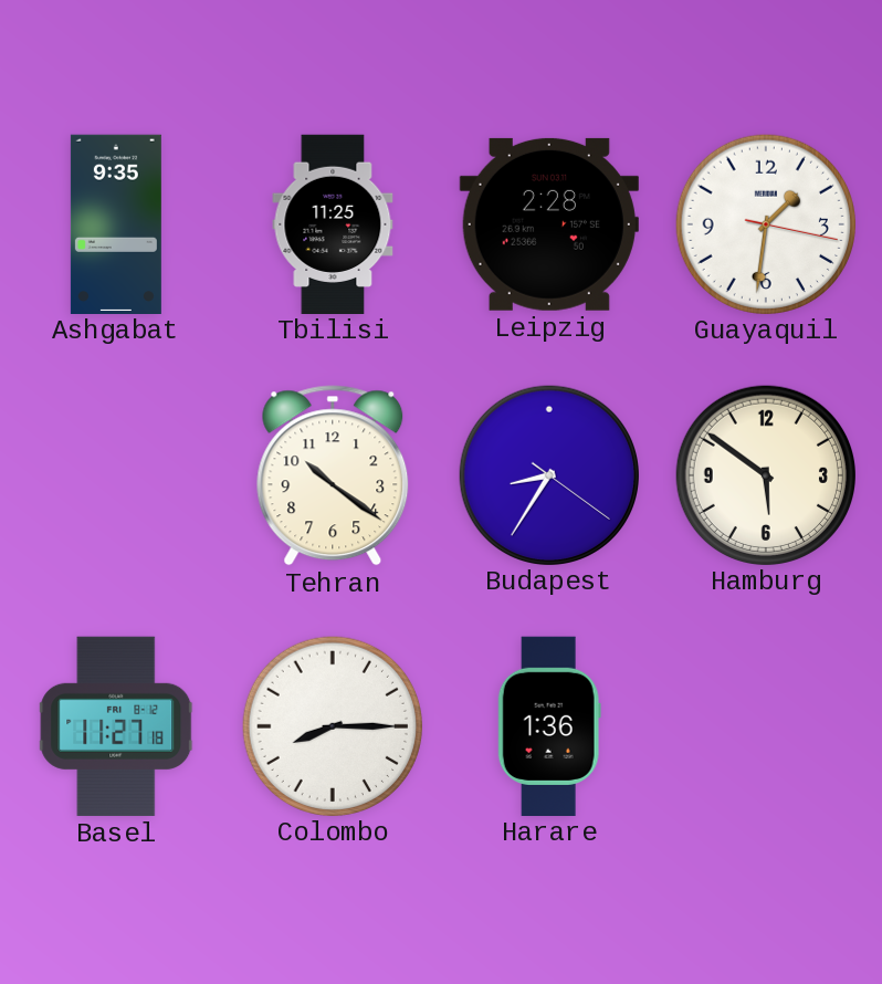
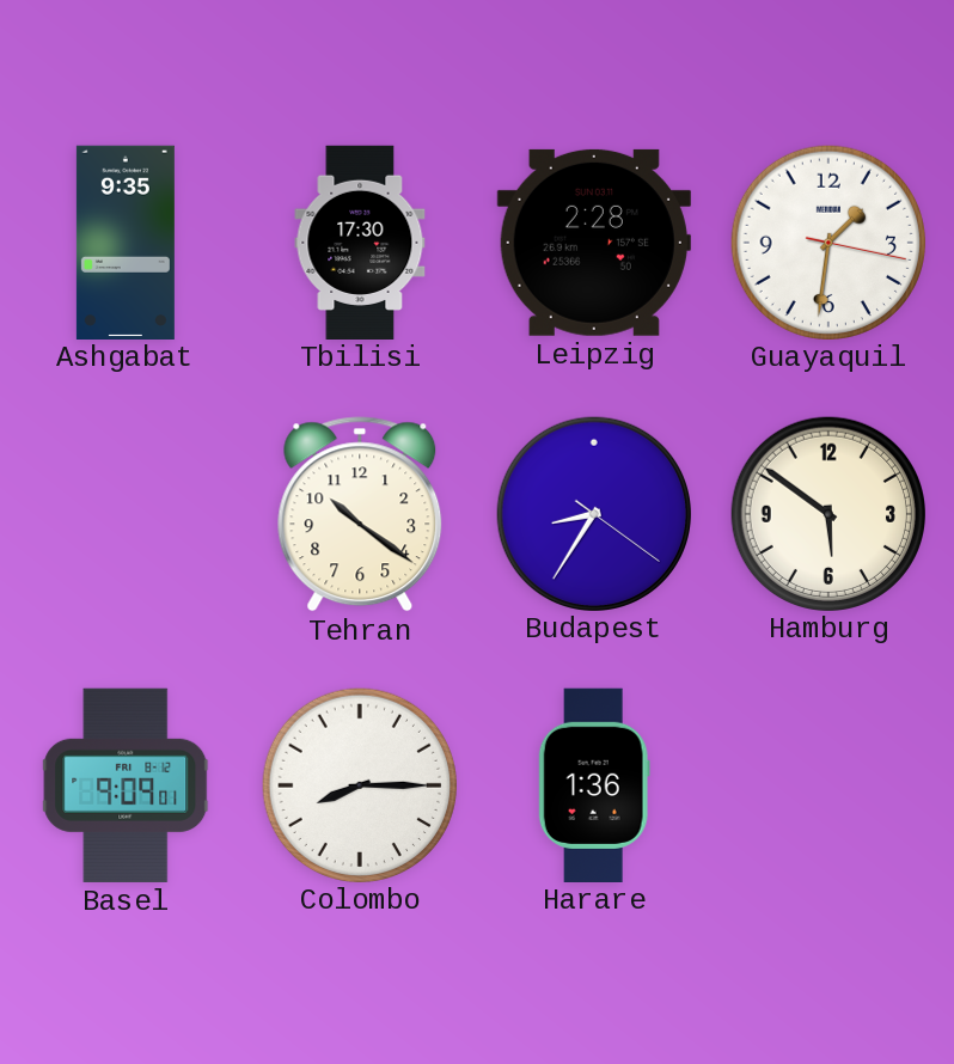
Tbilisi: 11:25 -> 17:30 (360, 241)
Basel: 11:27 -> 9:09 (126, 785)
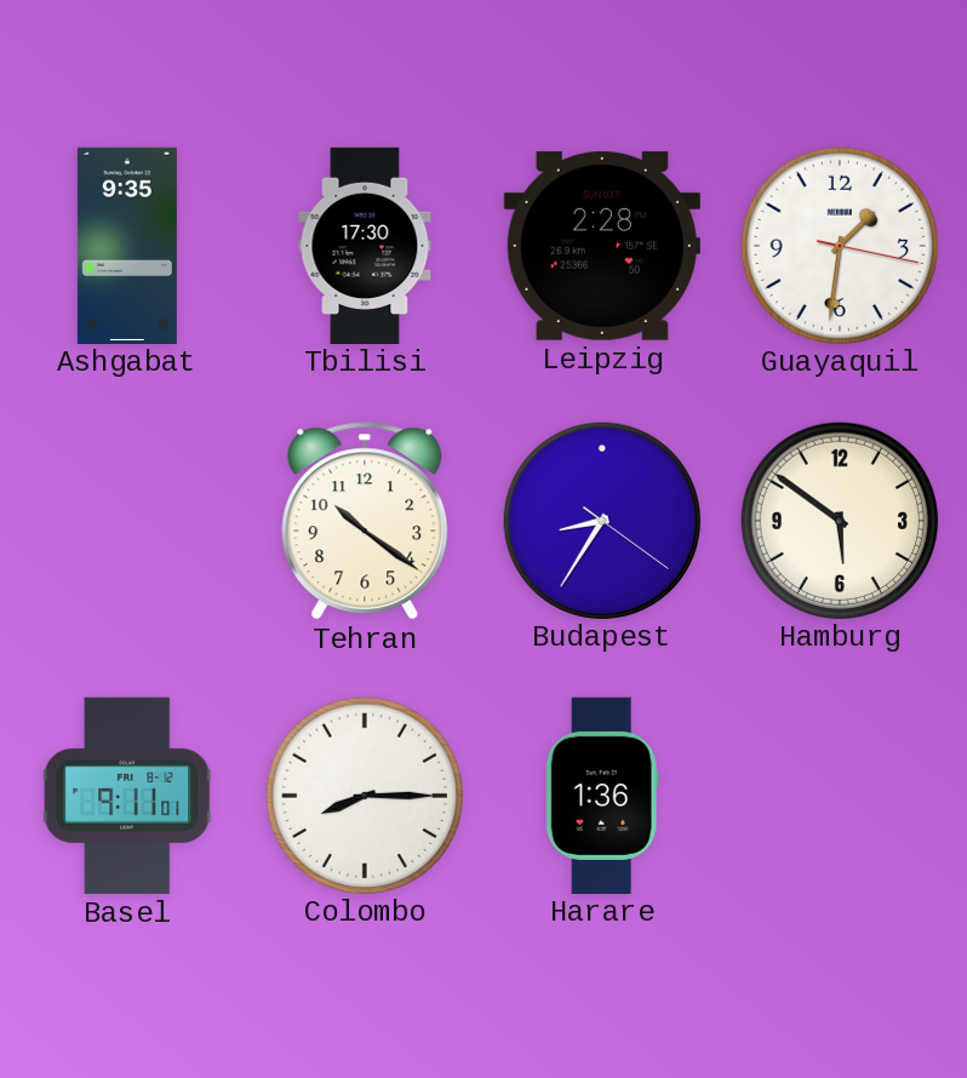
Basel: 9:09 -> 9:11 (127, 796)
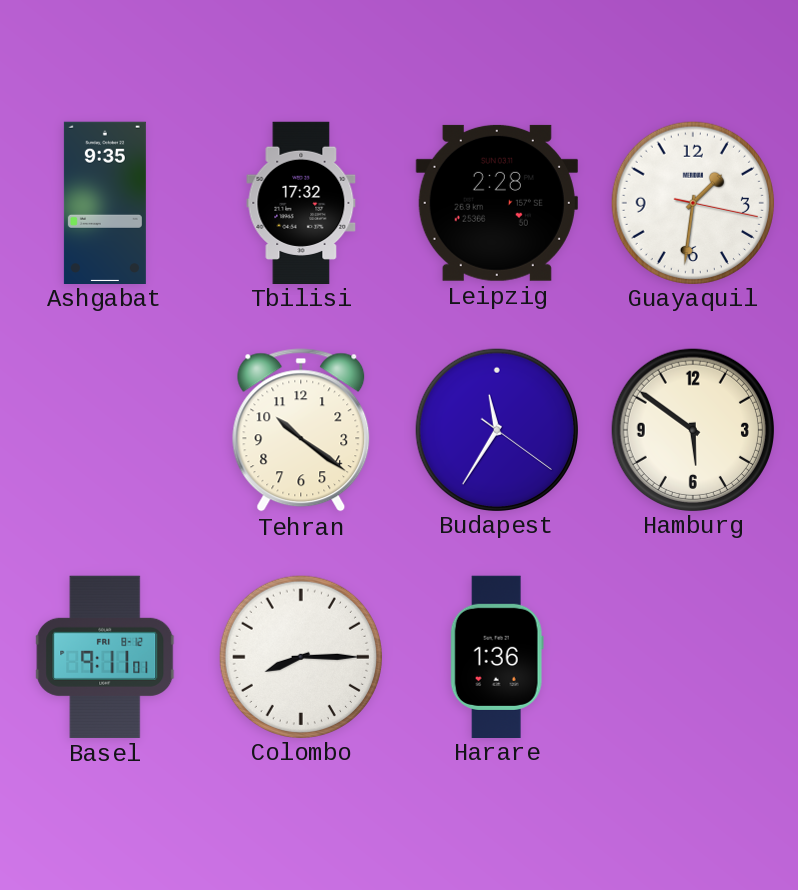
Tbilisi: 17:30 -> 17:32 (301, 202)
Budapest: 8:35 -> 11:35 (496, 429)
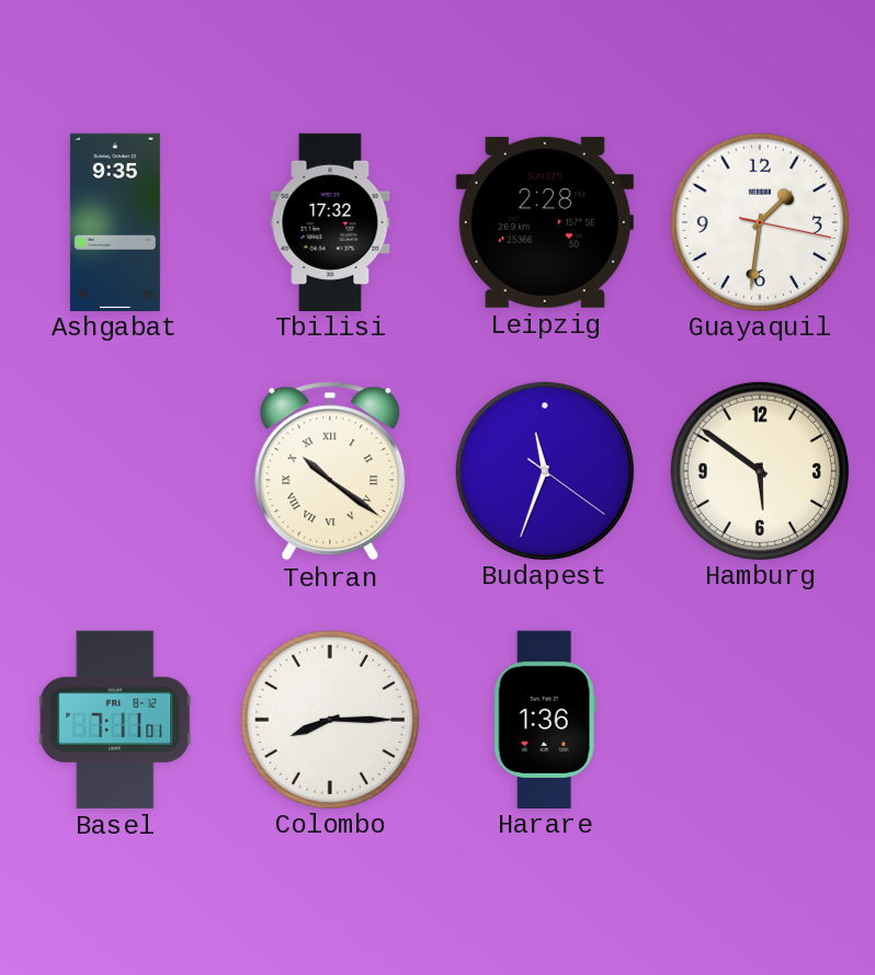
Tehran numerals: Arabic -> Roman (330, 471)
Budapest: 11:35 -> 11:33 (544, 470)
Basel: 9:11 -> 7:11 (115, 720)
